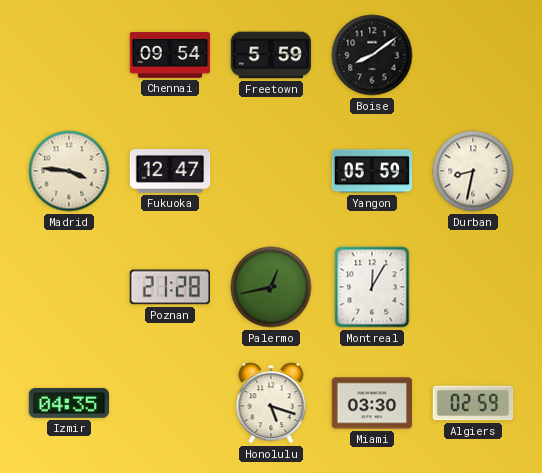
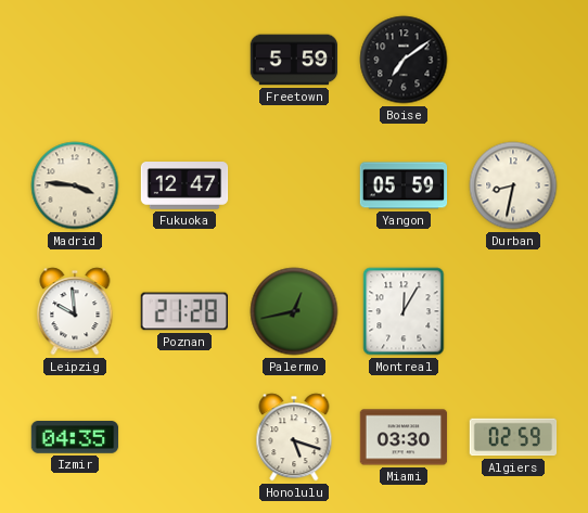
Chennai: 09:54 -> none (170, 55)
Boise: 8:09 -> 7:09 (404, 60)
Leipzig: none -> 9:59 (75, 311)
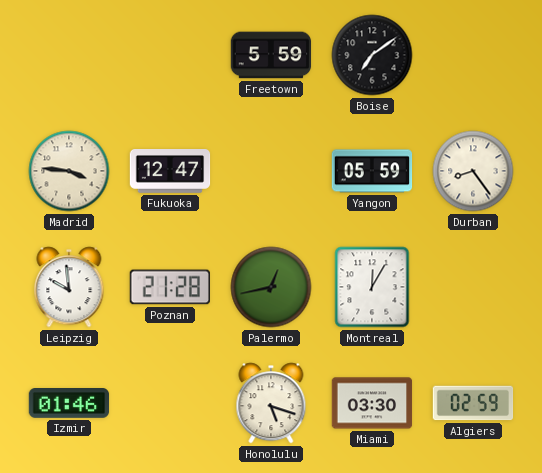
Durban: 8:32 -> 8:24 (473, 171)
Izmir: 04:35 -> 01:46 (69, 404)
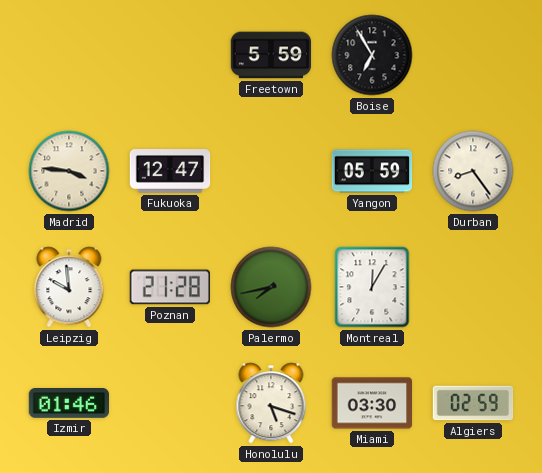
Boise: 7:09 -> 6:55 (372, 55)
Palermo: 12:43 -> 7:43 (271, 287)
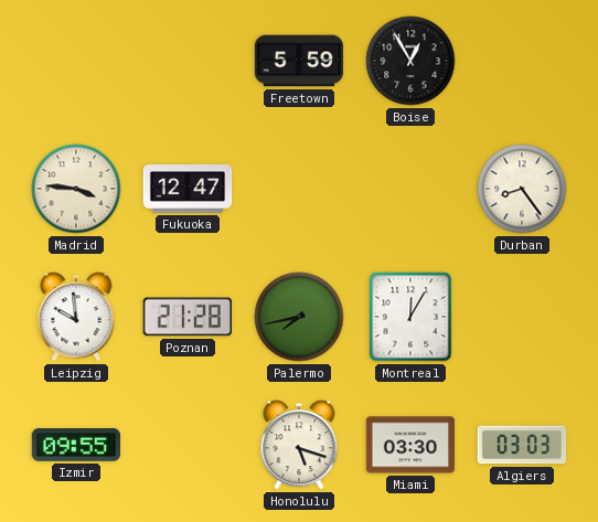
Boise: 6:55 -> 12:55 (410, 61)
Yangon: 05:59 -> none (372, 171)
Izmir: 01:46 -> 09:55 (76, 446)
Algiers: 02:59 -> 03:03 (522, 445)
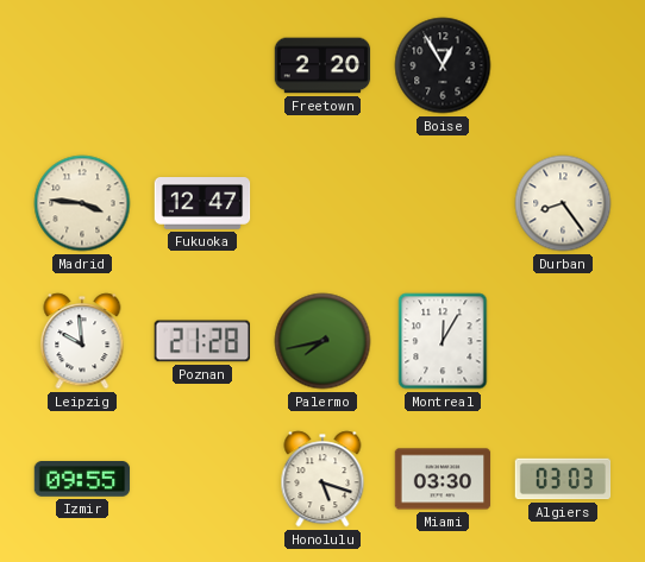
Freetown: 5:59 -> 2:20 (322, 65)
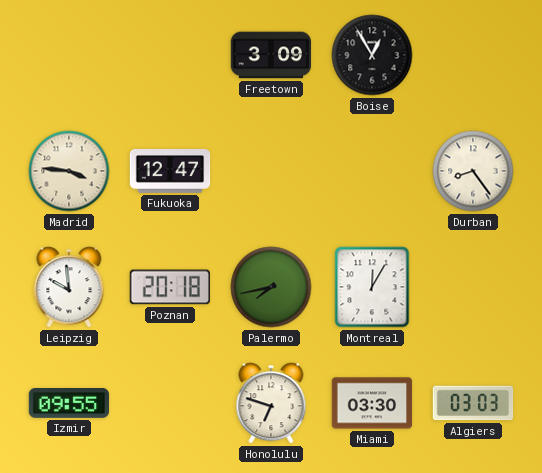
Freetown: 2:20 -> 3:09 (271, 55)
Poznan: 21:28 -> 20:18 (169, 287)
Honolulu: 5:18 -> 6:48 (271, 403)
